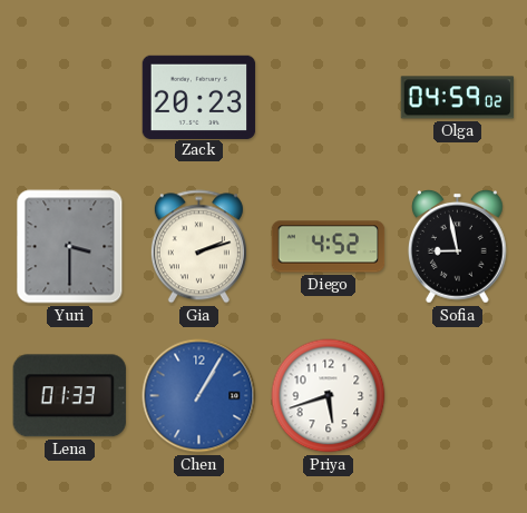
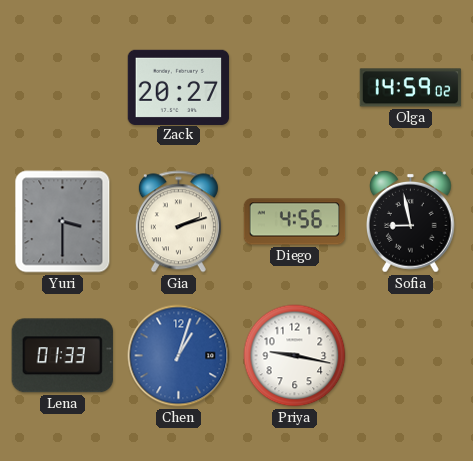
Zack: 20:23 -> 20:27 (179, 87)
Olga: 04:59 -> 14:59 (411, 88)
Diego: 4:52 -> 4:56 (295, 222)
Chen: 1:05 -> 1:03 (179, 356)
Priya: 5:42 -> 9:17 (295, 356)
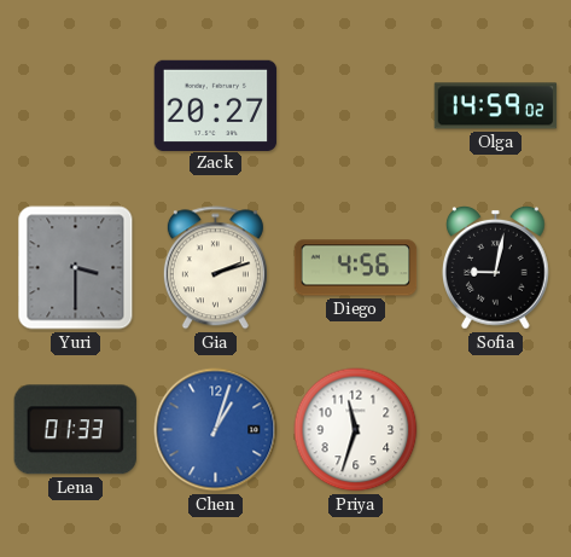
Sofia: 8:58 -> 9:02 (496, 268)
Priya: 9:17 -> 11:33 (356, 430)
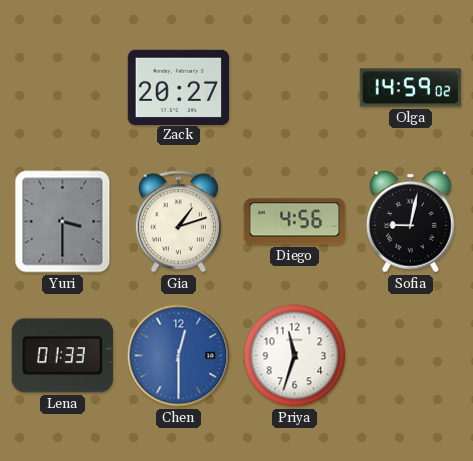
Gia: 2:12 -> 1:12 (178, 222)
Chen: 1:03 -> 12:30 (179, 356)
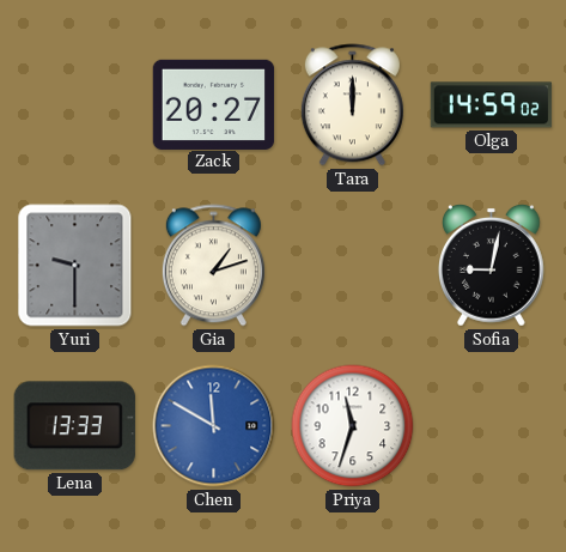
Tara: none -> 12:00 (352, 105)
Yuri: 3:30 -> 9:30 (75, 266)
Diego: 4:56 -> none (295, 222)
Lena: 01:33 -> 13:33 (74, 426)
Chen: 12:30 -> 11:50 (214, 426)
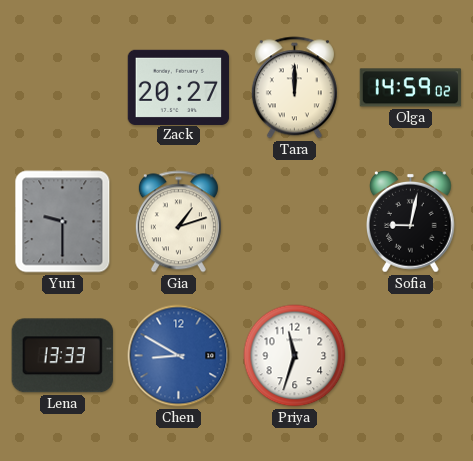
Chen: 11:50 -> 8:50 (179, 356)
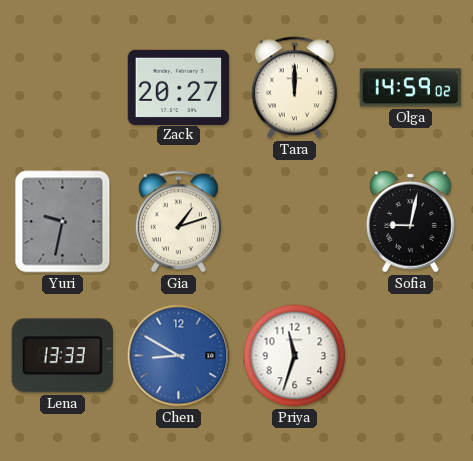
Yuri: 9:30 -> 9:32 (63, 222)
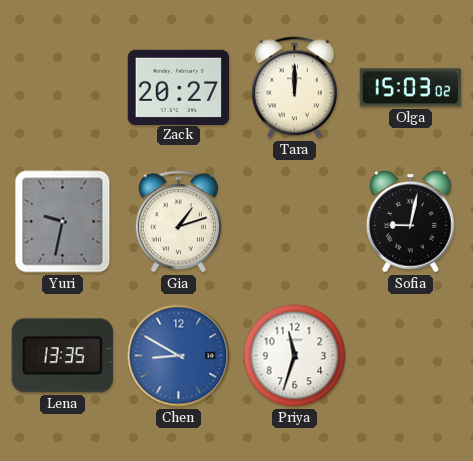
Olga: 14:59 -> 15:03 (411, 88)
Lena: 13:33 -> 13:35 (62, 356)
